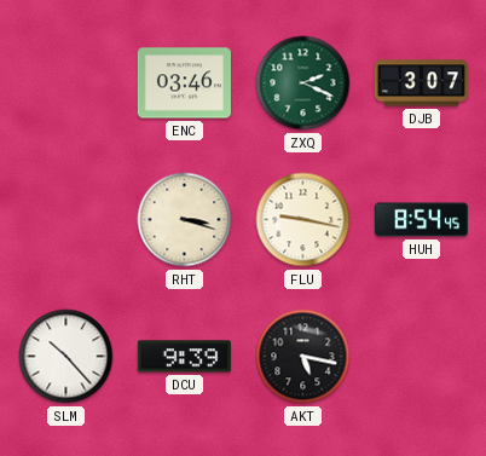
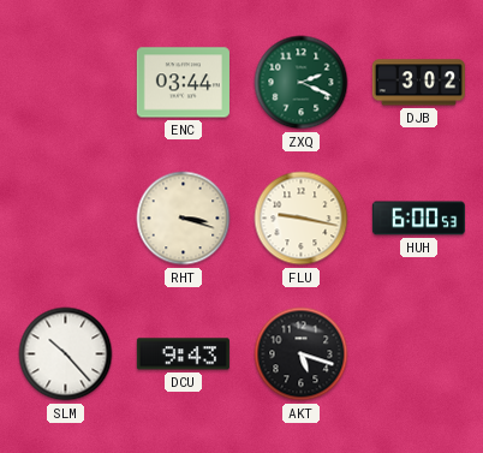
ENC: 03:46 -> 03:44 (183, 83)
DJB: 3:07 -> 3:02 (418, 83)
HUH: 8:54 -> 6:00 (418, 219)
DCU: 9:39 -> 9:43 (183, 354)
AKT: 5:17 -> 5:18 (302, 354)
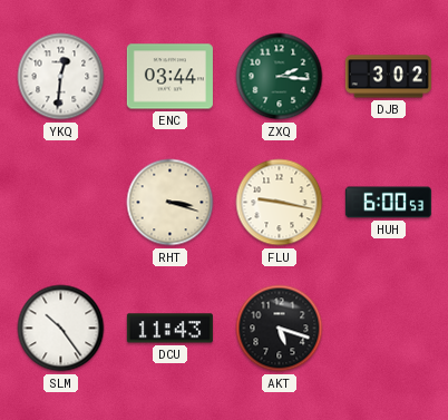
YKQ: none -> 12:31 (61, 77)
ZXQ: 2:19 -> 2:16 (280, 77)
SLM: 10:23 -> 10:24 (61, 329)
DCU: 9:43 -> 11:43 (169, 329)
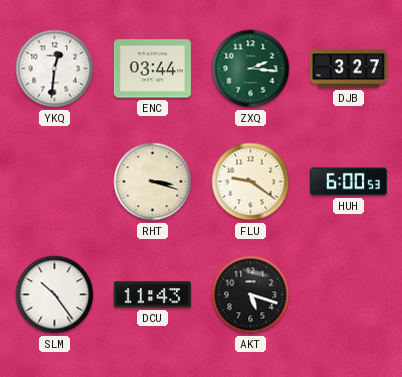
DJB: 3:02 -> 3:27 (348, 69)
FLU: 9:17 -> 9:21 (251, 182)
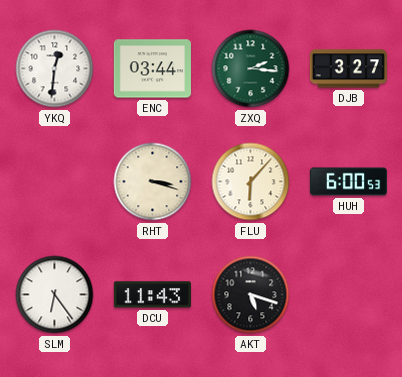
FLU: 9:21 -> 6:07 (251, 182)
SLM: 10:24 -> 6:24 (55, 295)
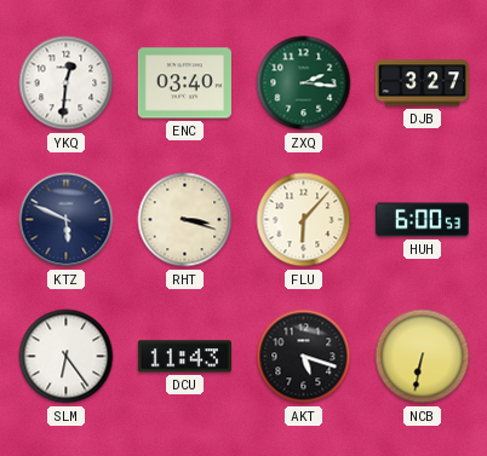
ENC: 03:44 -> 03:40 (184, 83)
KTZ: none -> 5:49 (67, 220)
NCB: none -> 6:32 (423, 357)
